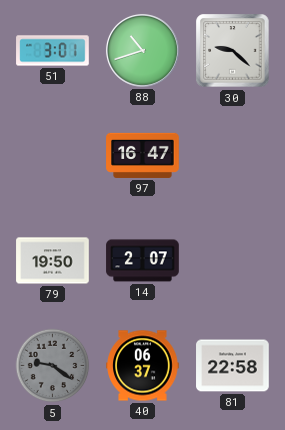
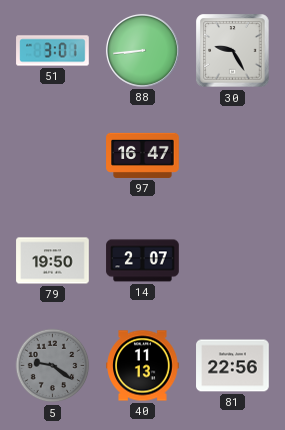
88: 10:42 -> 8:44 (142, 50)
30: 9:22 -> 9:25 (233, 51)
40: 06:37 -> 11:13 (143, 366)
81: 22:58 -> 22:56 (233, 366)
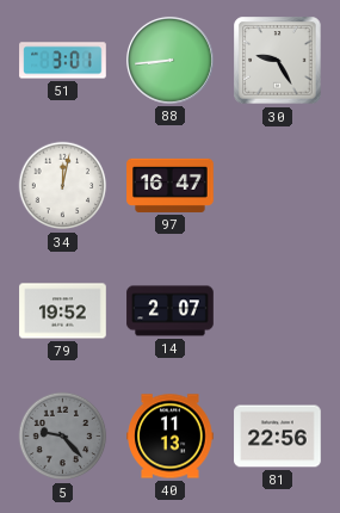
34: none -> 12:02 (63, 186)
79: 19:50 -> 19:52 (63, 311)
5: 9:21 -> 9:23 (63, 437)
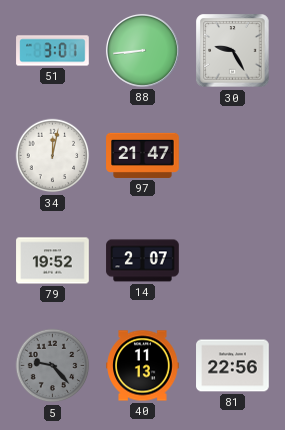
97: 16:47 -> 21:47 (143, 155)
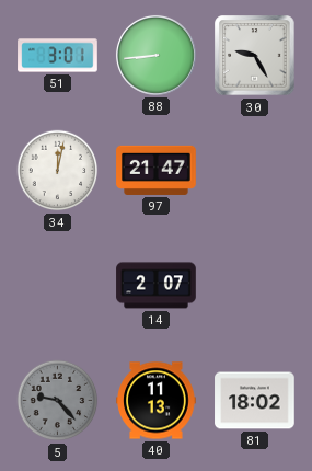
79: 19:52 -> none (53, 261)
81: 22:56 -> 18:02 (255, 401)
